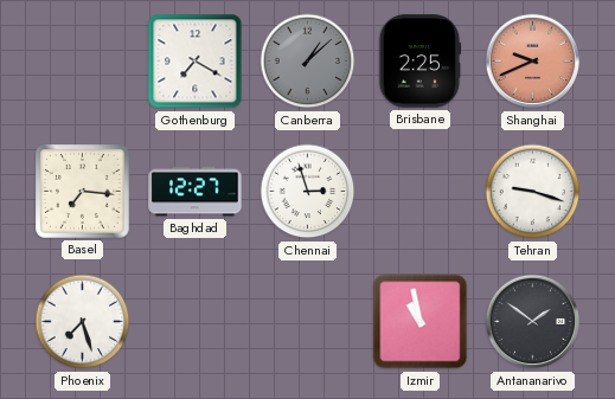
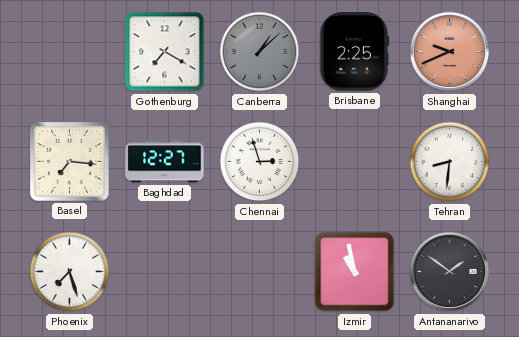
Tehran: 9:18 -> 8:31 (450, 162)
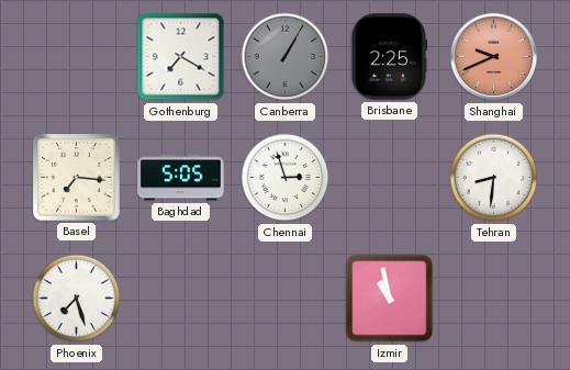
Canberra: 1:08 -> 1:05 (286, 57)
Baghdad: 12:27 -> 5:05 (181, 178)
Antananarivo: 1:51 -> none (450, 272)
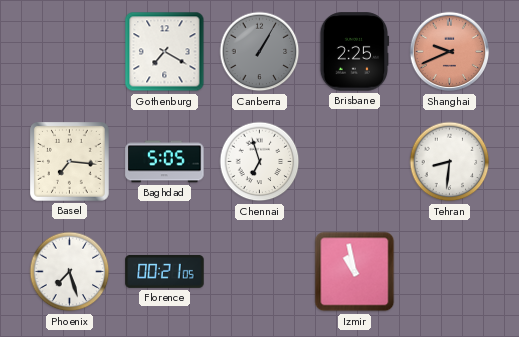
Chennai: 2:57 -> 6:57 (260, 162)
Florence: none -> 00:21 (165, 271)
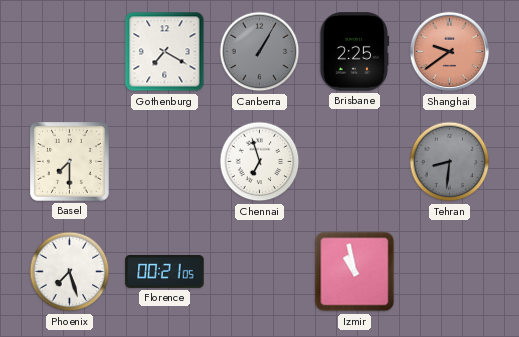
Shanghai: 9:41 -> 9:39 (450, 52)
Basel: 7:16 -> 7:30 (70, 162)
Baghdad: 5:05 -> none (165, 162)
Tehran dial: white -> grey (450, 162)
